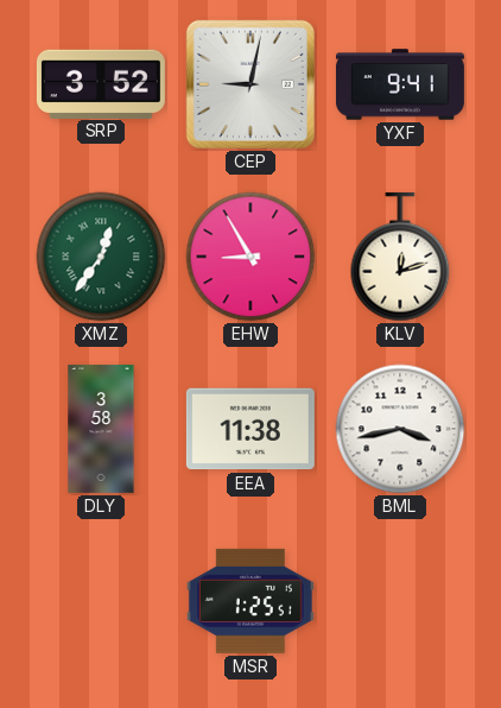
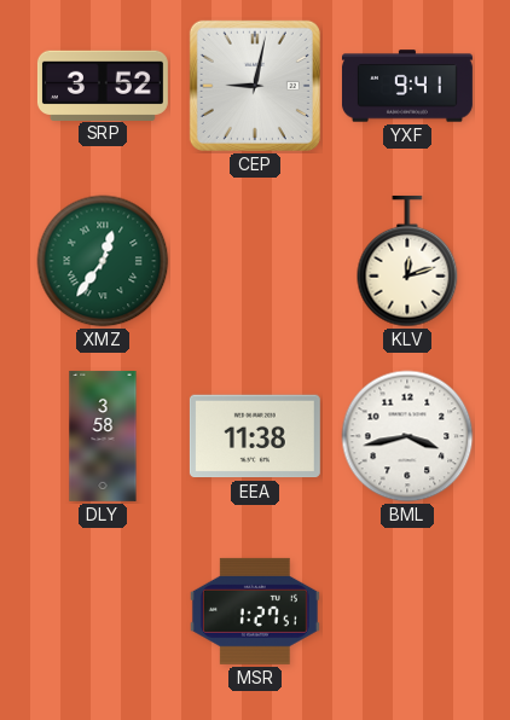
EHW: 8:55 -> none (251, 257)
MSR: 1:25 -> 1:27 (255, 611)
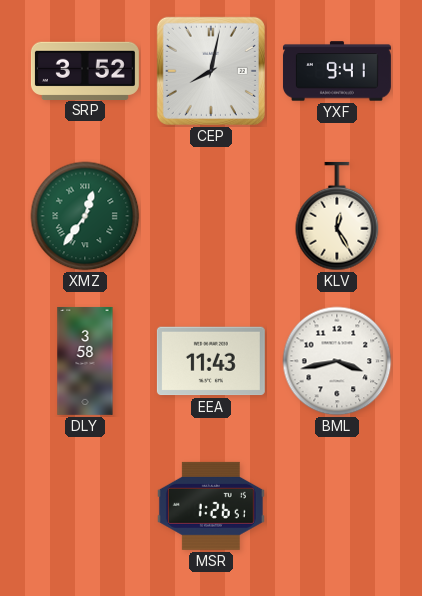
CEP: 9:02 -> 8:02 (211, 71)
KLV: 12:12 -> 12:25 (337, 216)
EEA: 11:38 -> 11:43 (211, 361)
MSR: 1:27 -> 1:26 (211, 506)
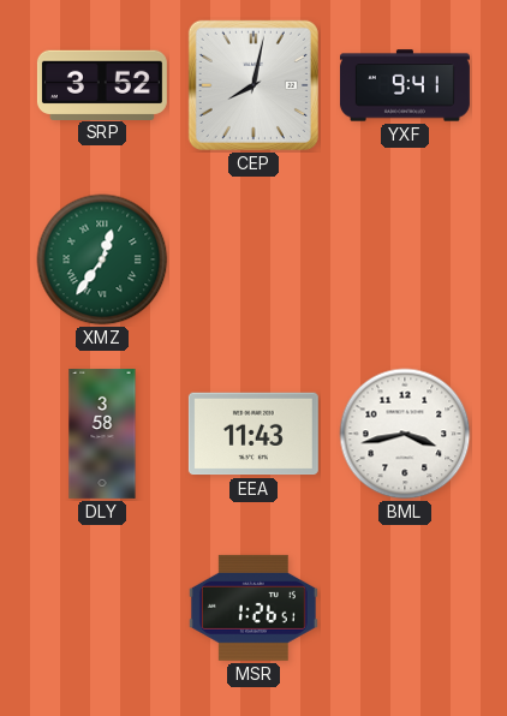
KLV: 12:25 -> none (337, 216)
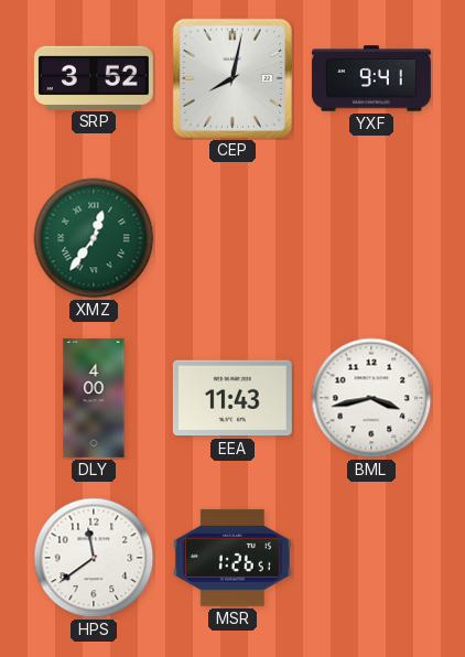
DLY: 3:58 -> 4:00 (94, 398)
HPS: none -> 11:39 (94, 558)
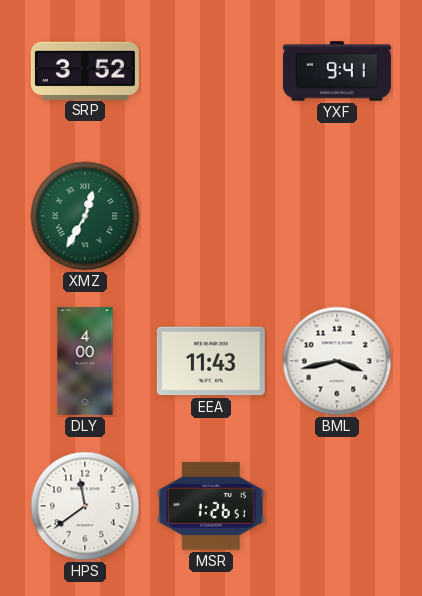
CEP: 8:02 -> none (233, 78)
XMZ: 12:36 -> 12:35 (85, 216)
